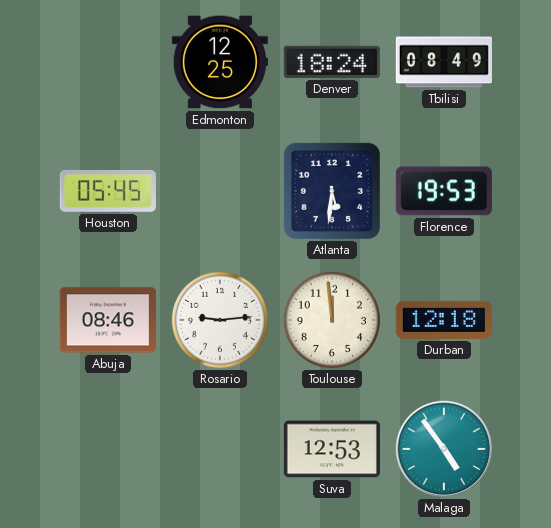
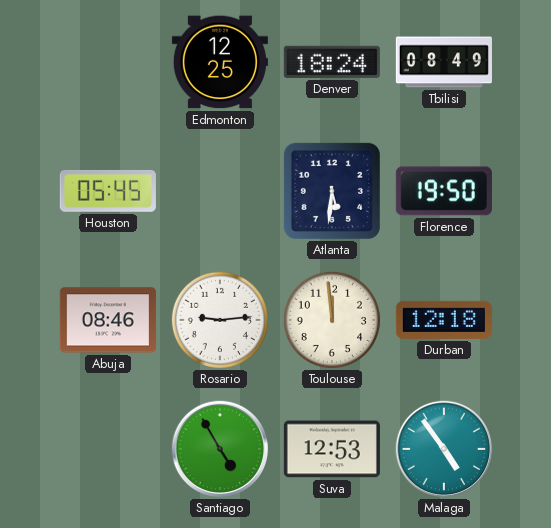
Florence: 19:53 -> 19:50 (444, 191)
Santiago: none -> 4:55 (220, 449)
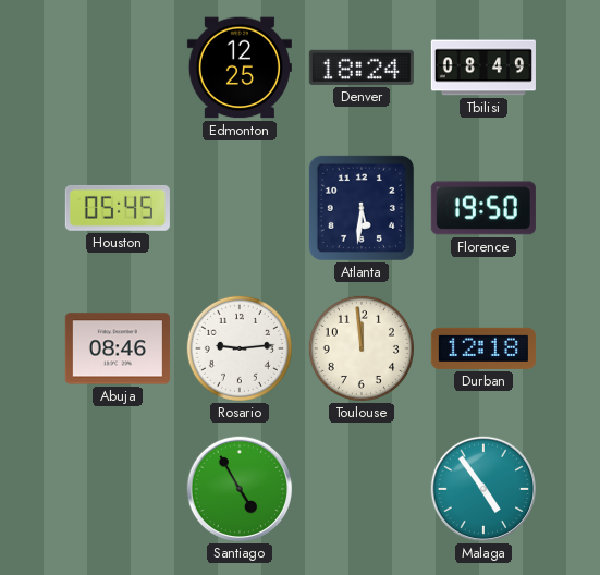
Suva: 12:53 -> none (332, 449)
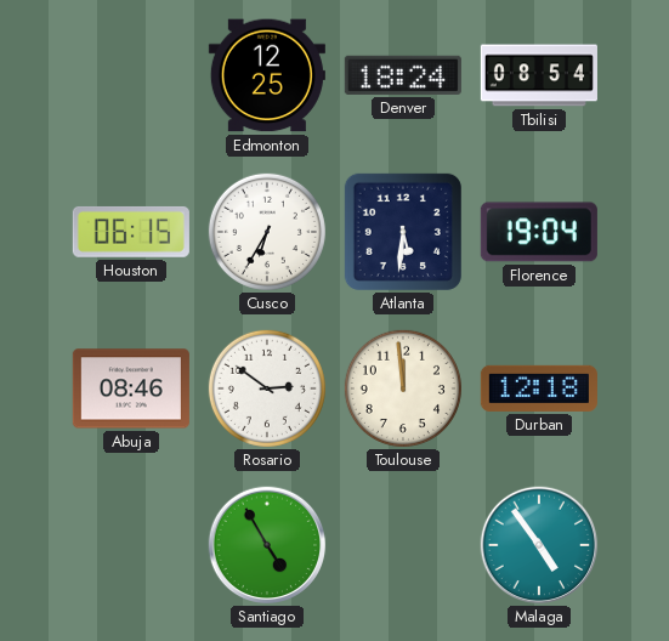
Tbilisi: 08:49 -> 08:54 (539, 75)
Houston: 05:45 -> 06:15 (131, 232)
Cusco: none -> 6:35 (267, 232)
Florence: 19:50 -> 19:04 (539, 232)
Rosario: 9:14 -> 2:51 (267, 388)
